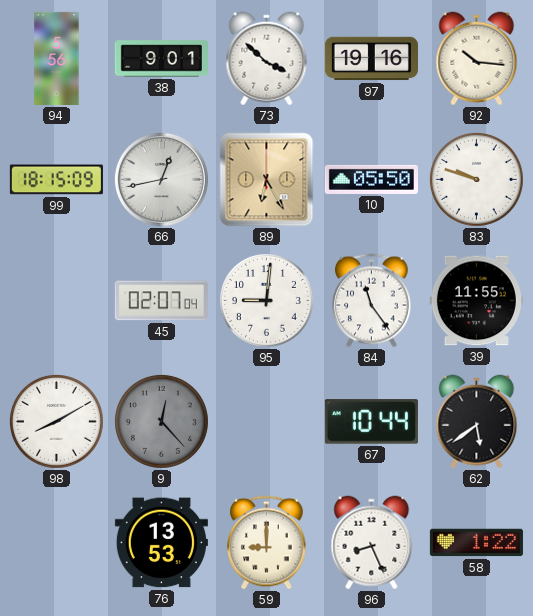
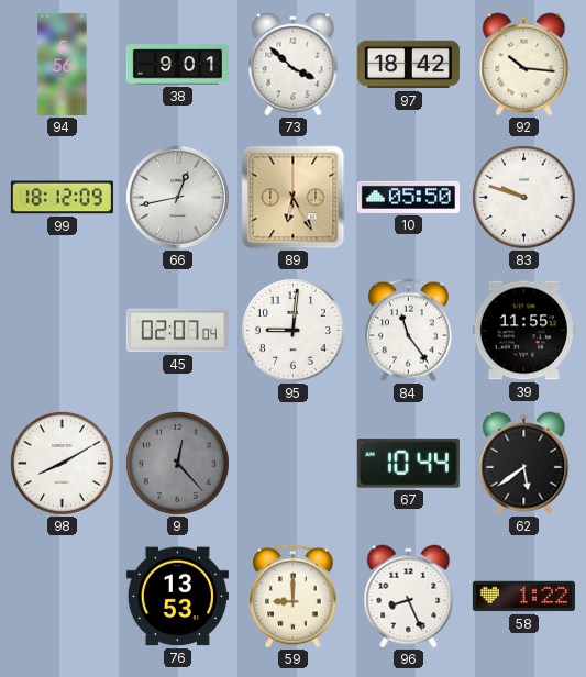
97: 19:16 -> 18:42 (408, 65)
99: 18:15 -> 18:12 (62, 198)
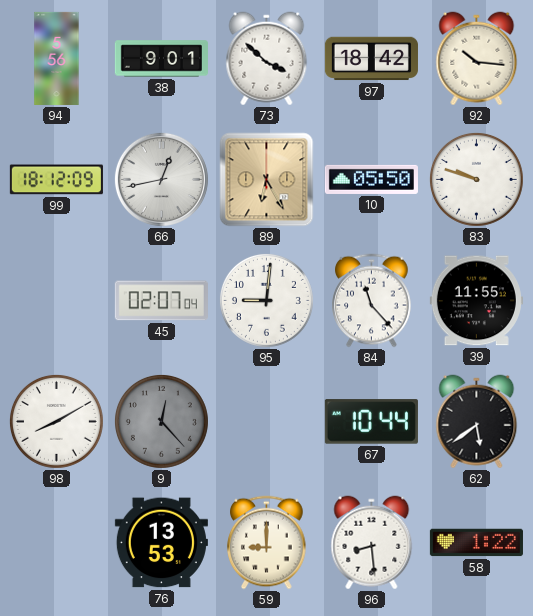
84: 11:24 -> 11:23 (372, 301)
96: 8:26 -> 8:29 (372, 543)
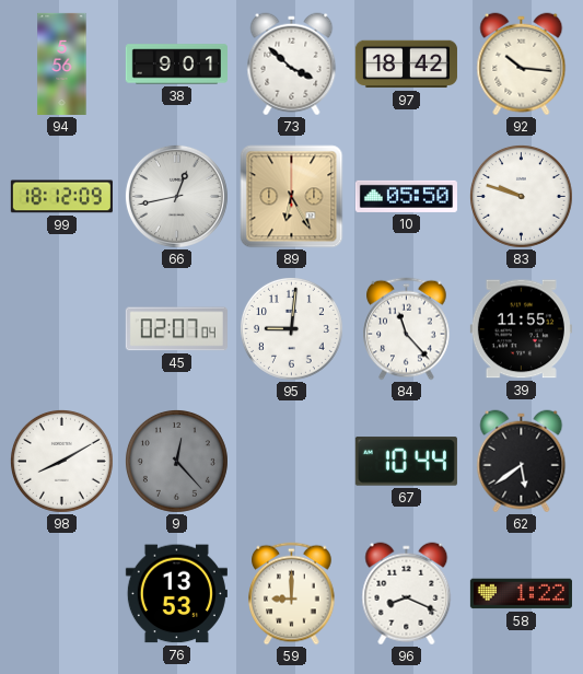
96: 8:29 -> 8:19 (407, 594)
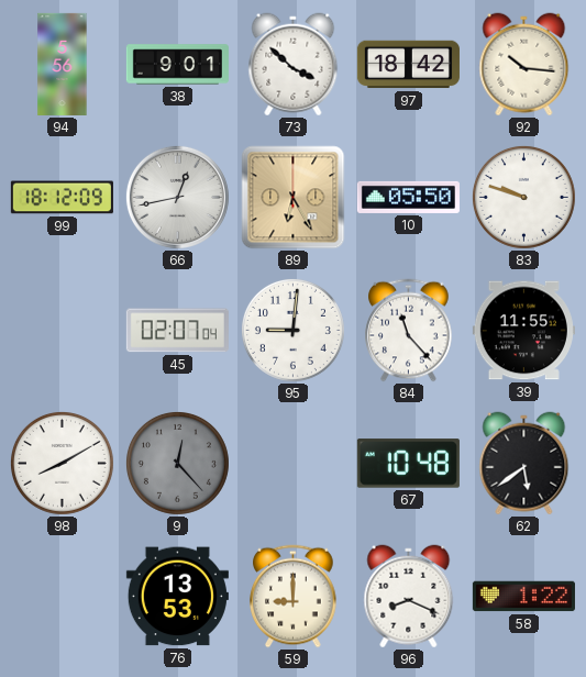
67: 10:44 -> 10:48 (408, 464)
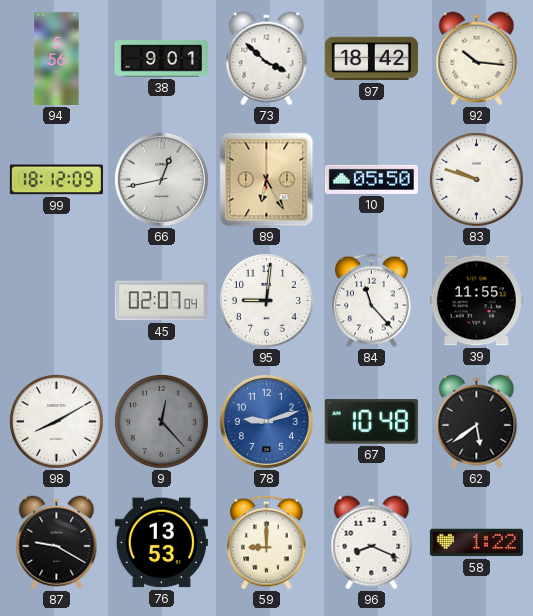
78: none -> 9:12 (266, 421)
87: none -> 9:20 (57, 543)
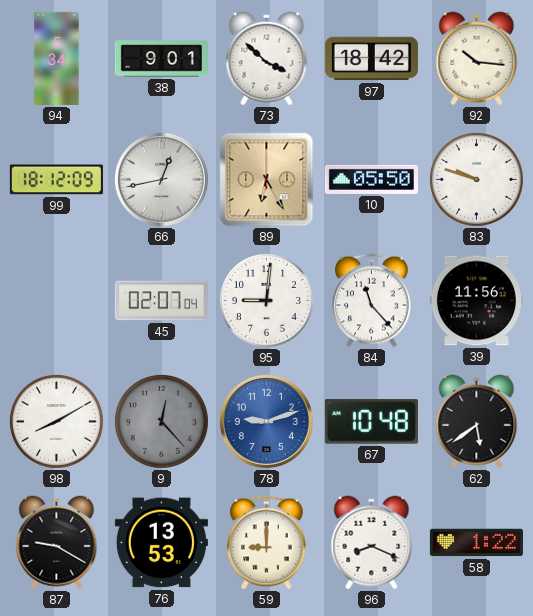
94: 5:56 -> 5:34 (57, 58)
39: 11:55 -> 11:56 (476, 301)
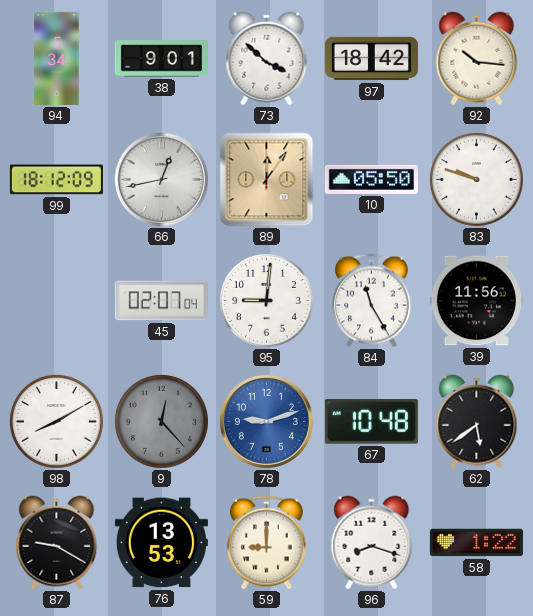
89: 6:25 -> 12:06 (267, 180)
84: 11:23 -> 11:25 (372, 301)
96: 8:19 -> 8:18 (372, 543)
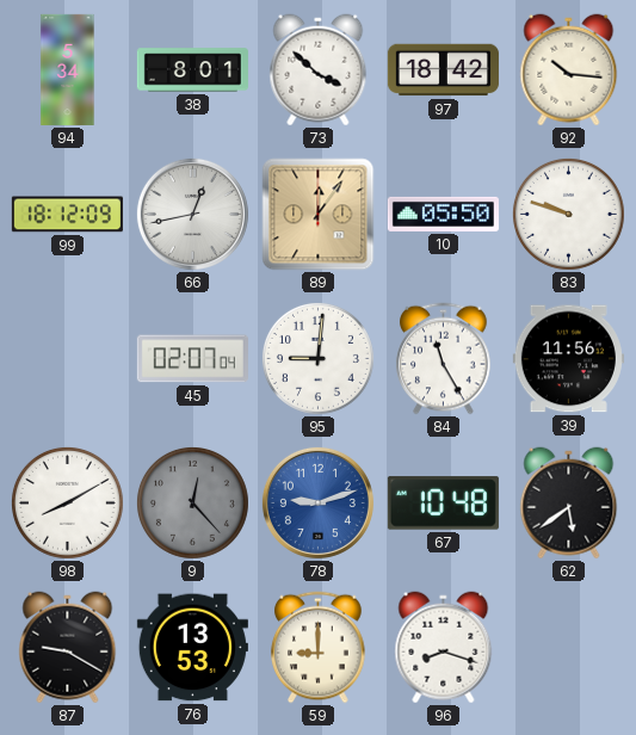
38: 9:01 -> 8:01 (192, 70)
58: 1:22 -> none (476, 543)
